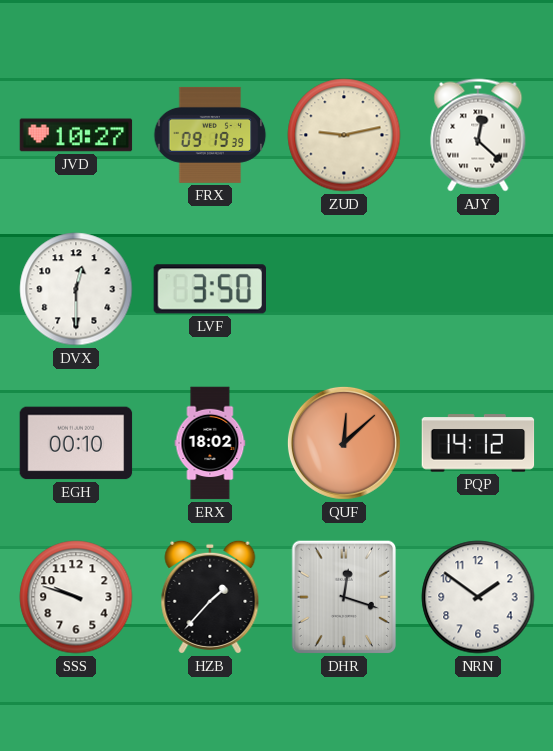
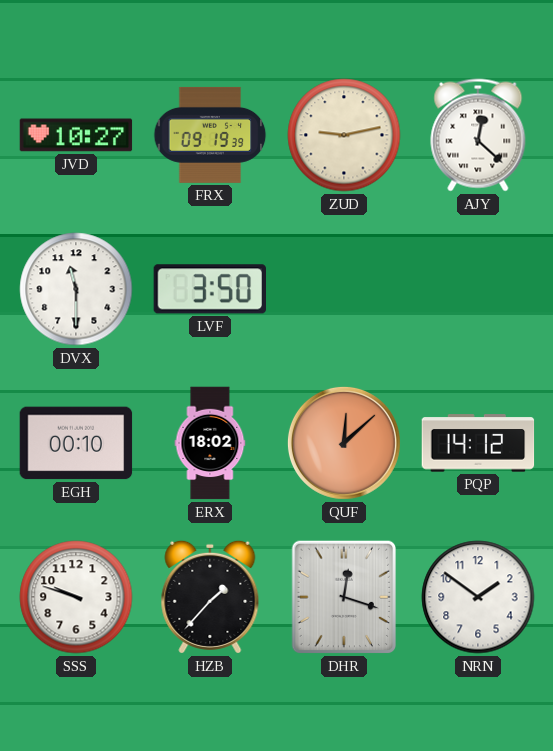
DVX: 12:30 -> 11:30 (76, 289)
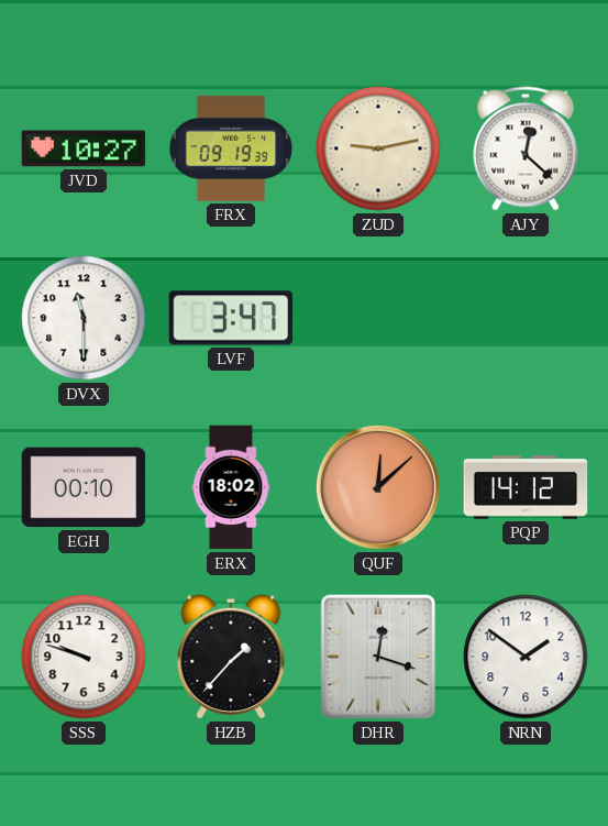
LVF: 3:50 -> 3:47 (230, 318)
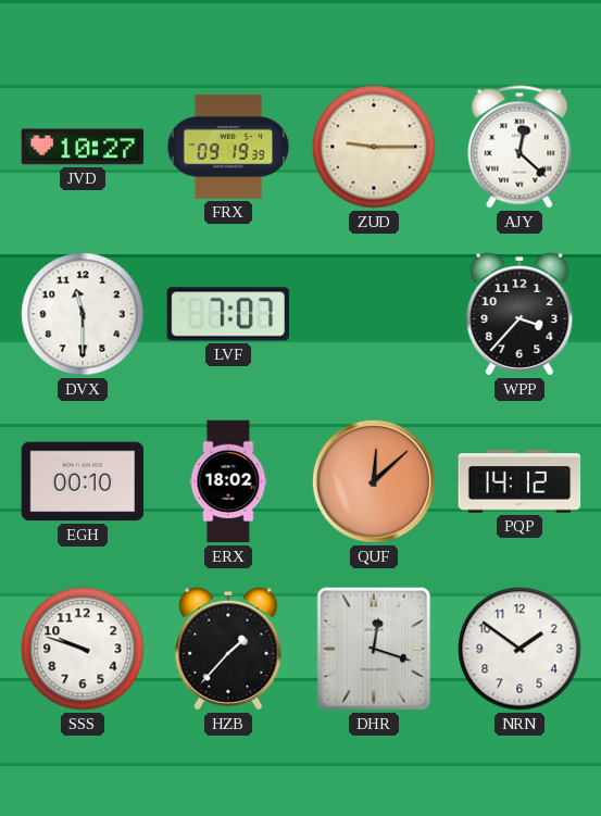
ZUD: 9:13 -> 9:15 (374, 147)
LVF: 3:47 -> 7:07 (227, 314)
WPP: none -> 3:37 (519, 314)
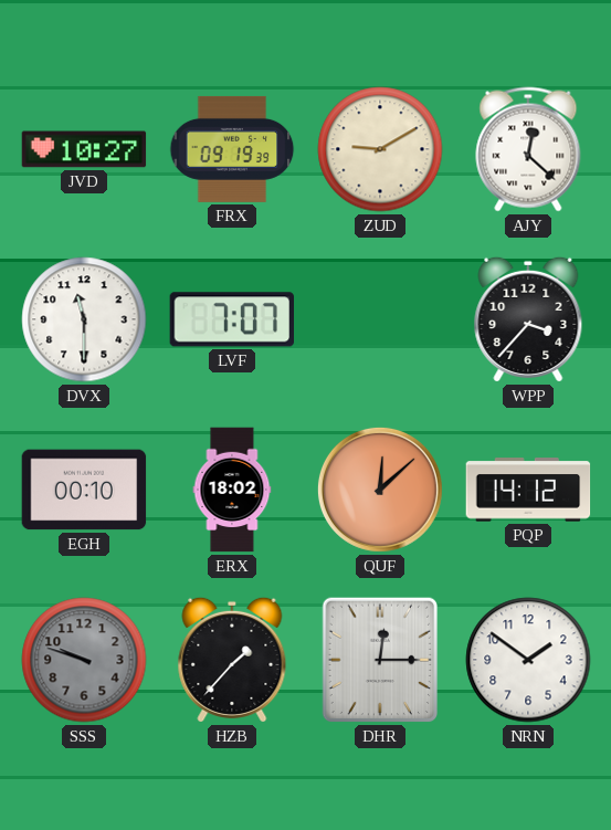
ZUD: 9:15 -> 9:10 (380, 149)
SSS dial: white -> grey (84, 660)
DHR: 12:18 -> 12:15 (379, 660)
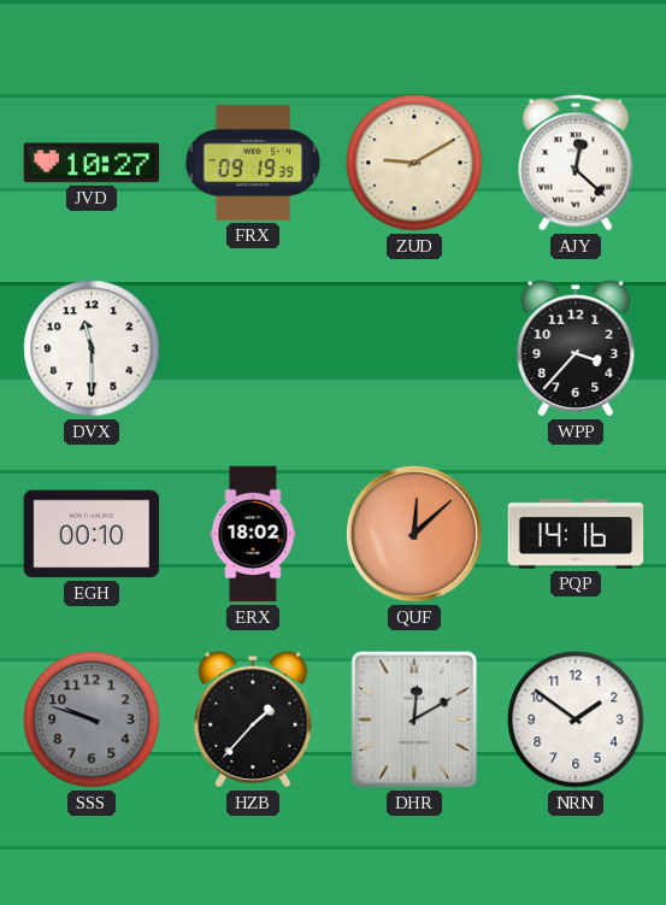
LVF: 7:07 -> none (231, 319)
PQP: 14:12 -> 14:16 (576, 534)
DHR: 12:15 -> 12:10 (413, 719)
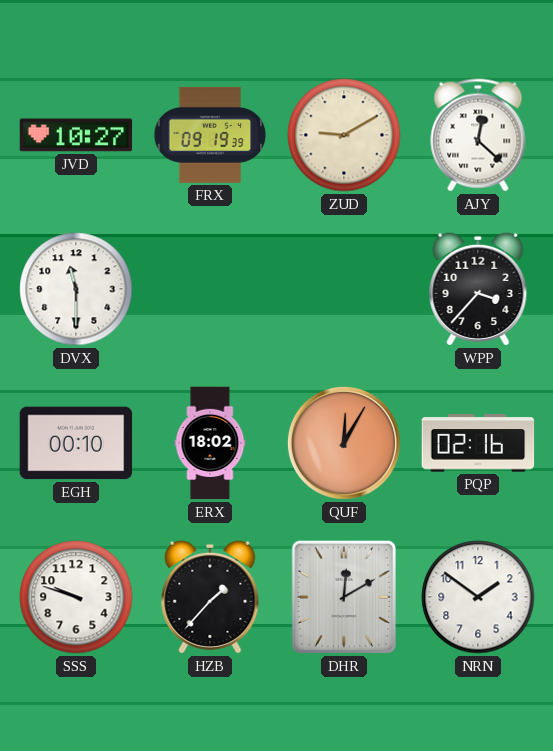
QUF: 12:08 -> 12:05 (344, 443)
PQP: 14:16 -> 02:16 (478, 443)
SSS dial: grey -> white (76, 597)
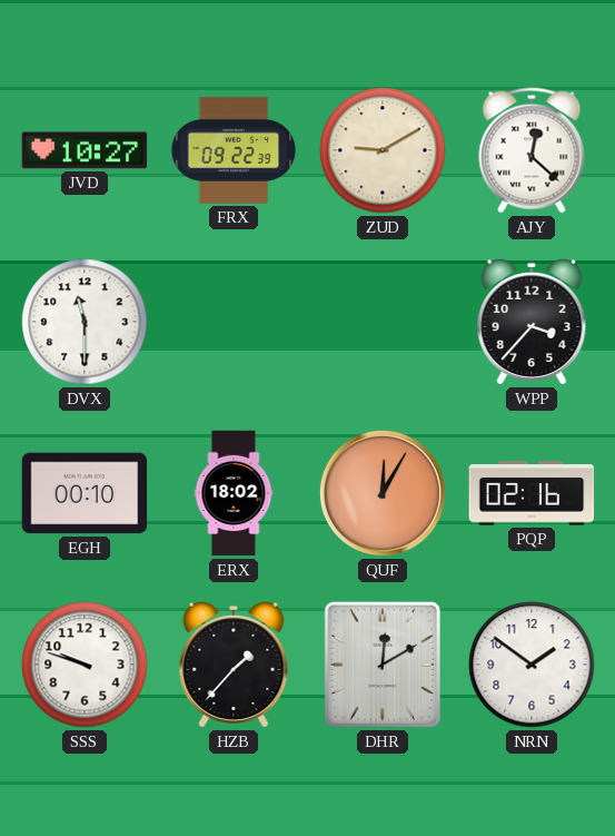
FRX: 09:19 -> 09:22 (234, 150)
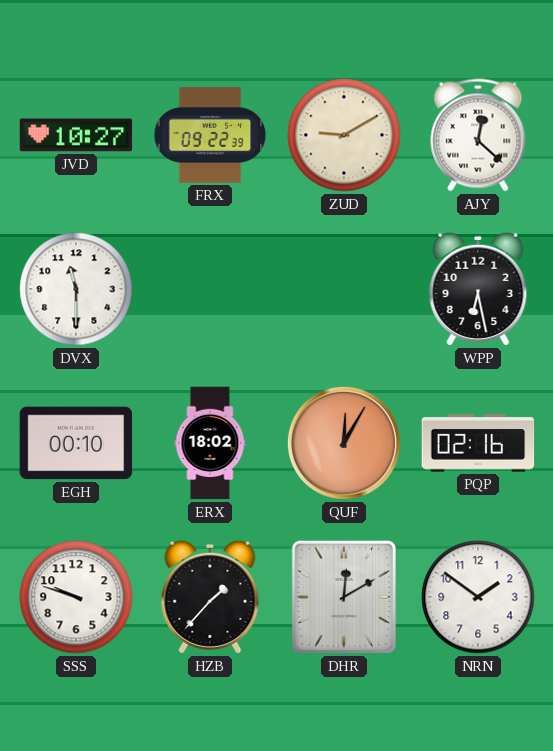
WPP: 3:37 -> 6:28 (478, 289)
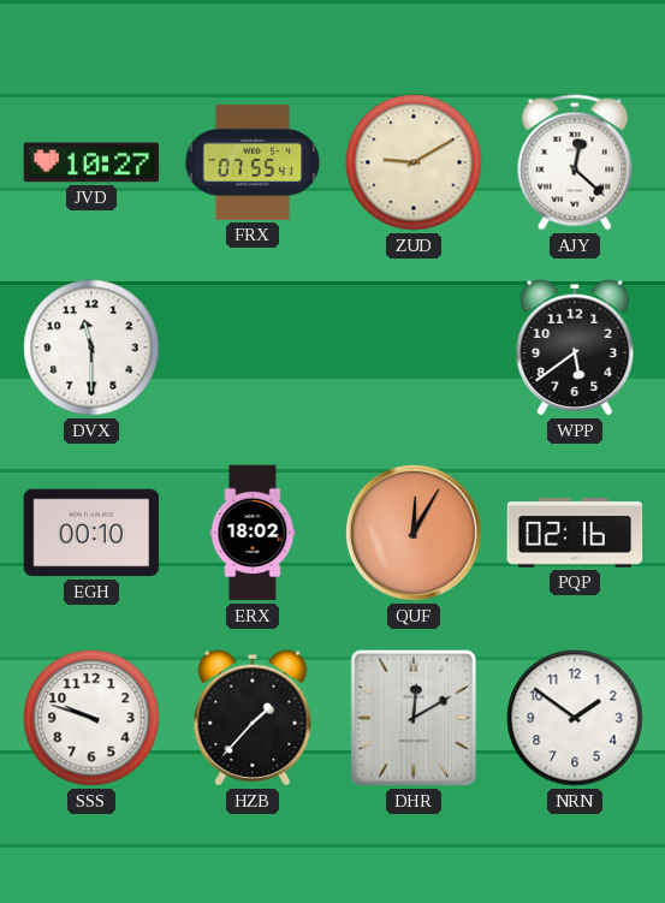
FRX: 09:22 -> 07:55 (253, 162)
WPP: 6:28 -> 5:39 (575, 347)
